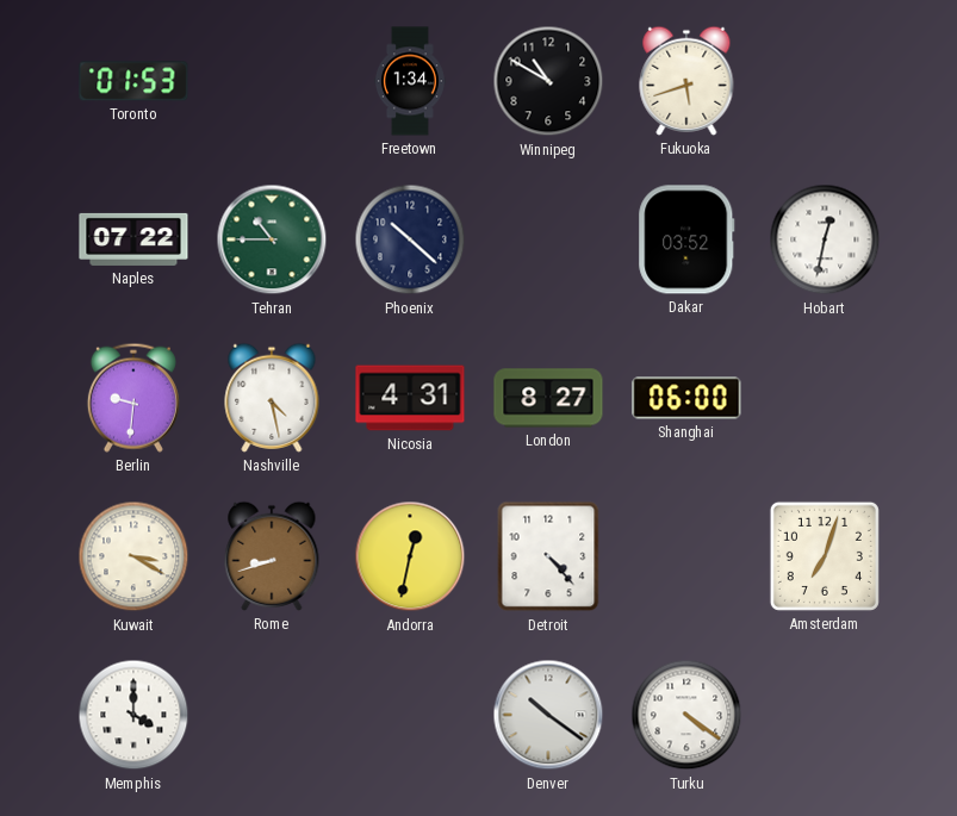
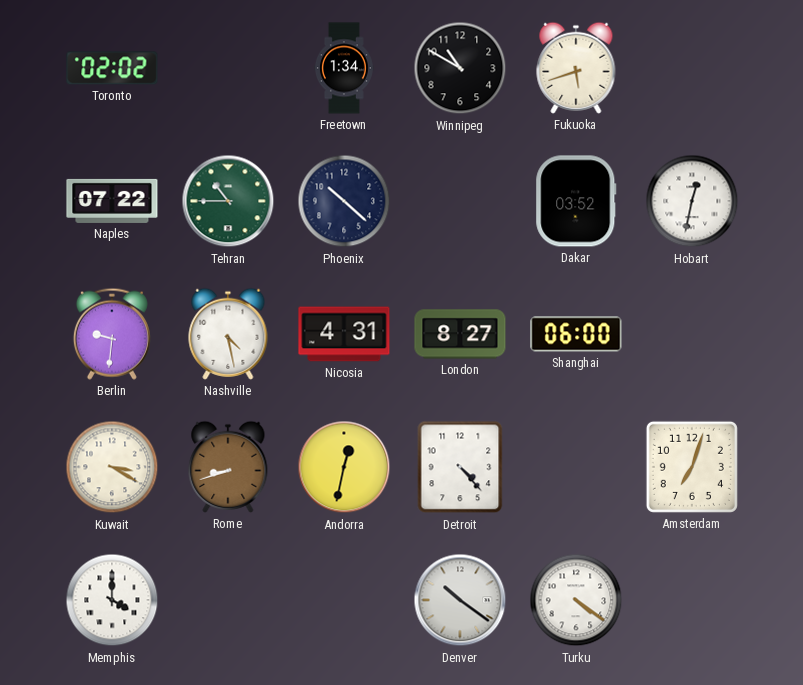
Toronto: 01:53 -> 02:02 (112, 68)
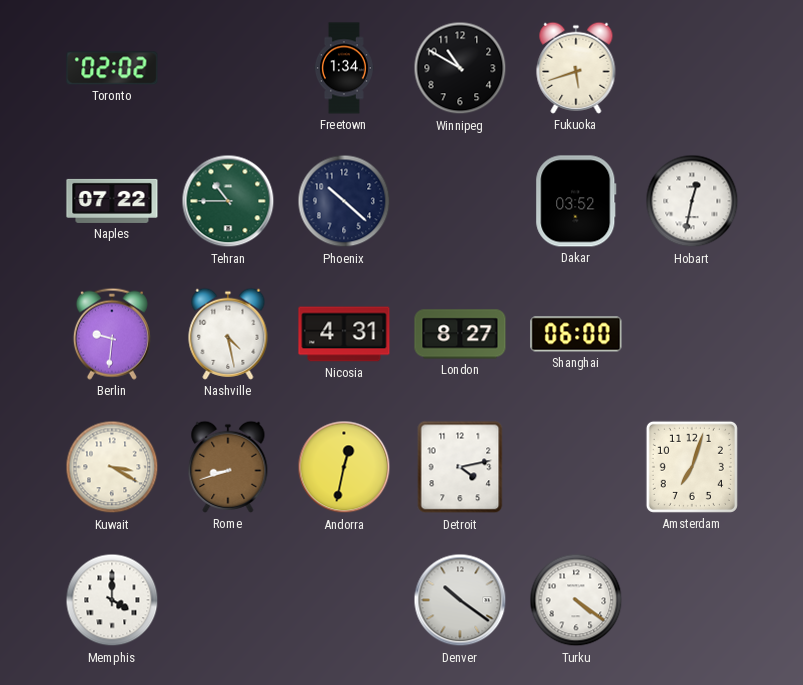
Detroit: 4:23 -> 4:13 (460, 467)
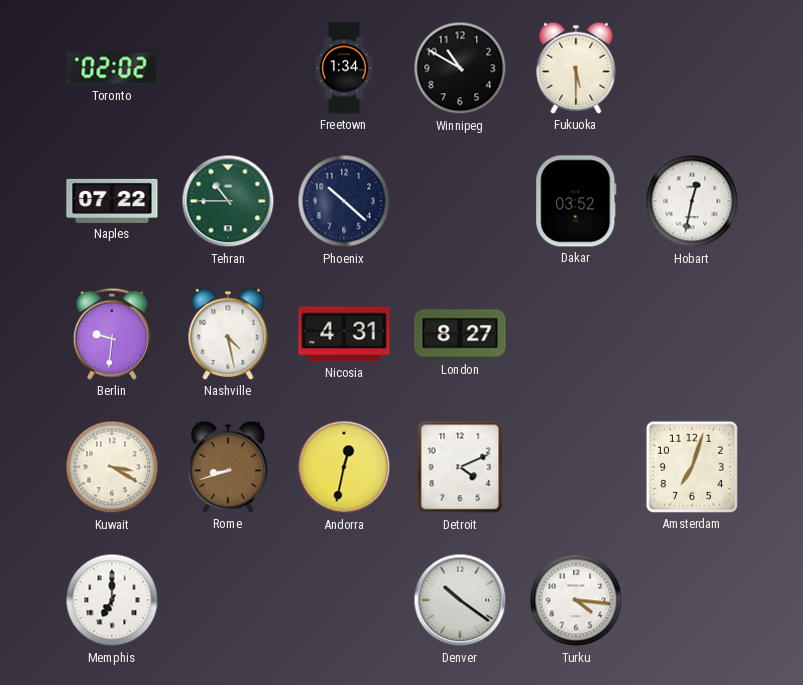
Fukuoka: 5:42 -> 5:30 (576, 68)
Shanghai: 06:00 -> none (576, 334)
Detroit: 4:13 -> 4:11 (460, 467)
Memphis: 4:00 -> 7:00 (112, 600)
Turku: 4:21 -> 4:16 (576, 600)
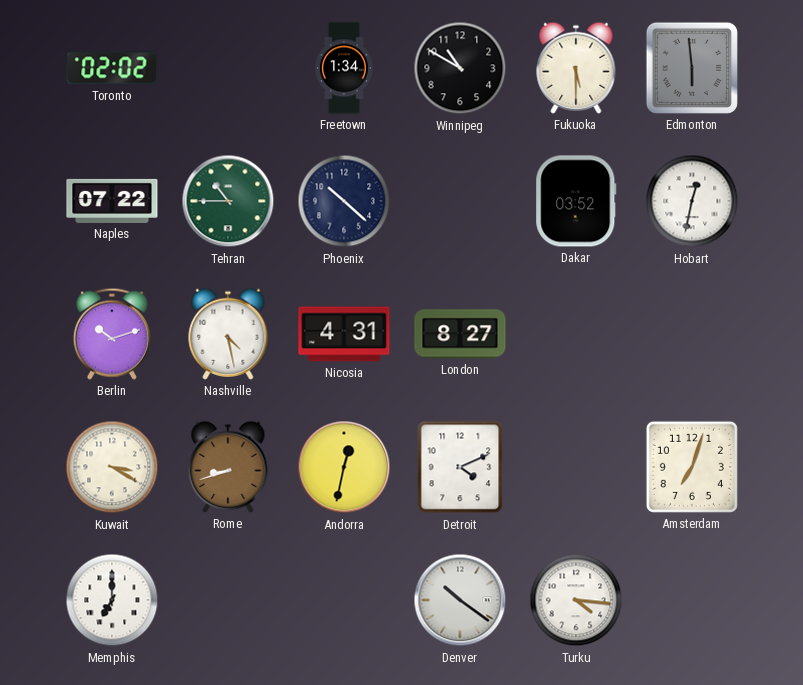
Edmonton: none -> 5:59 (692, 68)
Berlin: 9:31 -> 10:12 (112, 334)
